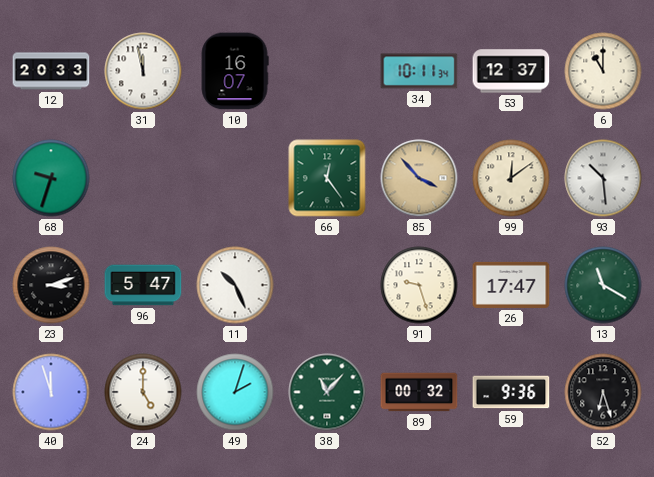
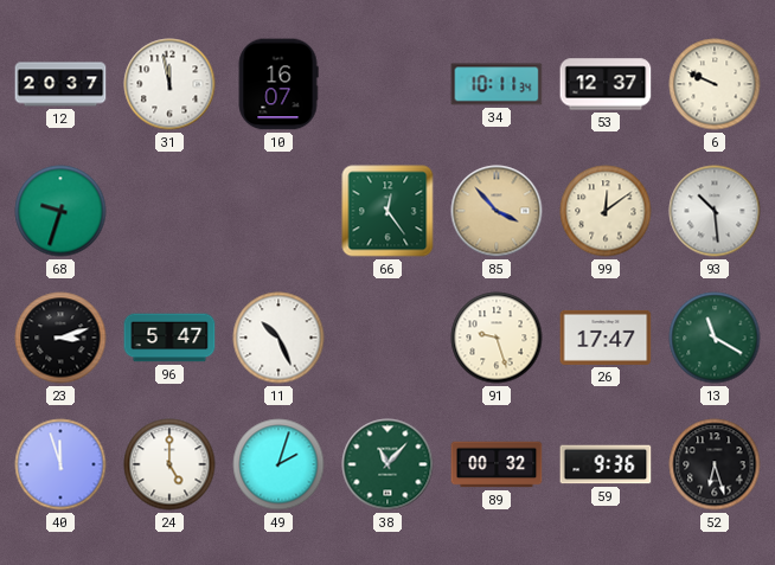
12: 20:33 -> 20:37 (60, 84)
6: 11:00 -> 9:49 (715, 84)
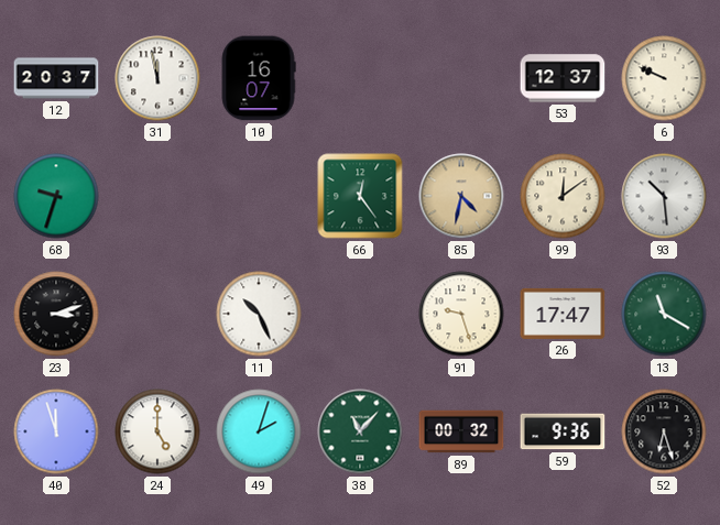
34: 10:11 -> none (497, 84)
85: 3:53 -> 4:32 (461, 196)
96: 5:47 -> none (169, 338)
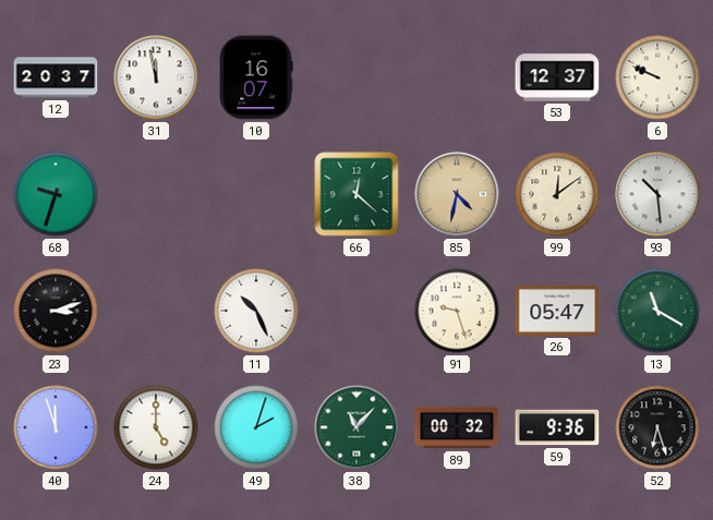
66: 12:24 -> 12:22 (356, 194)
26: 17:47 -> 05:47 (557, 311)
